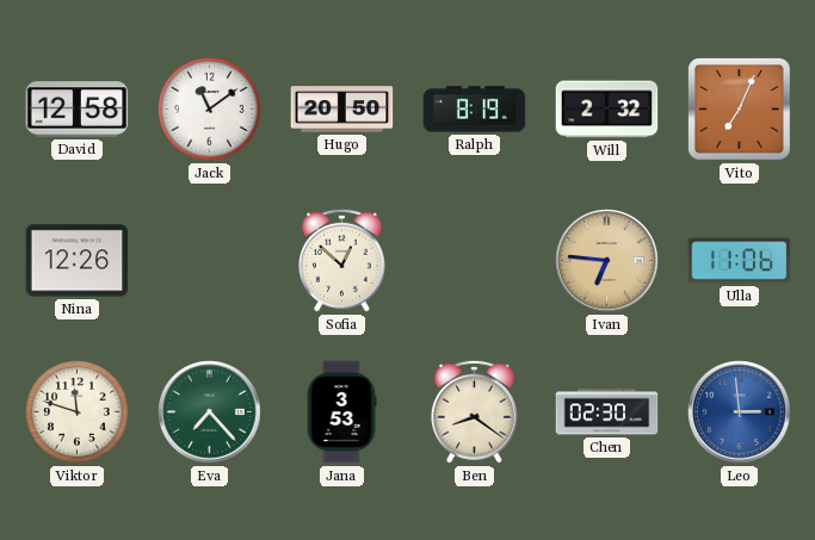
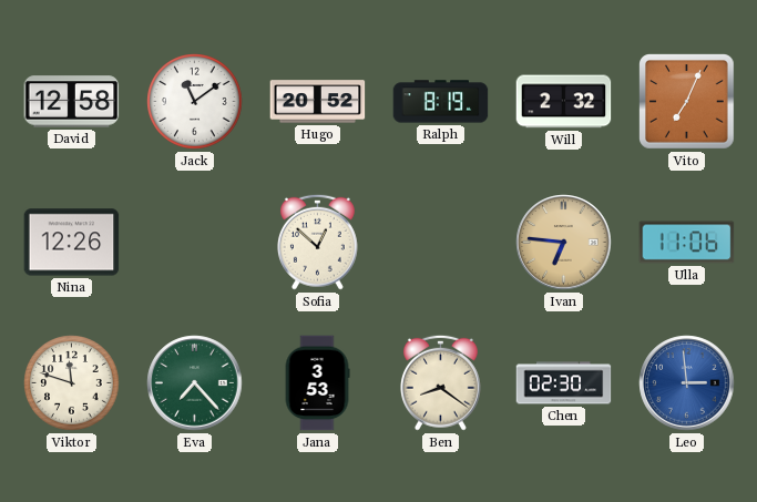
Hugo: 20:50 -> 20:52 (318, 102)
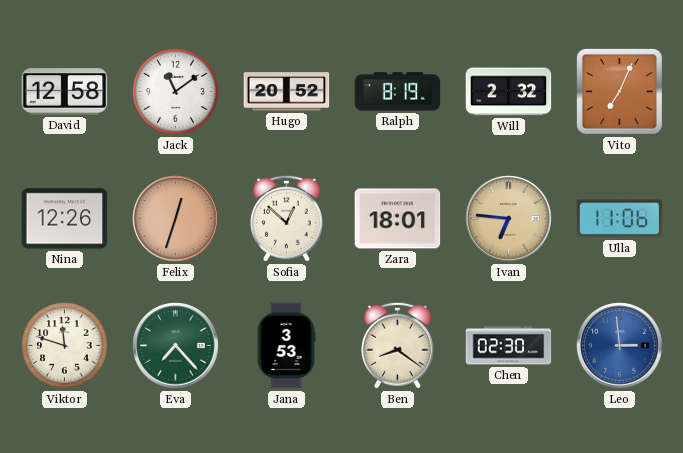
Felix: none -> 12:33 (176, 219)
Zara: none -> 18:01 (398, 219)
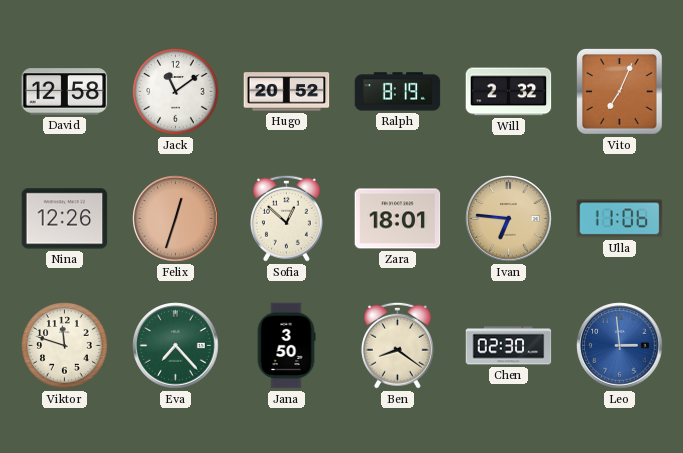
Jana: 3:53 -> 3:50 (286, 346)
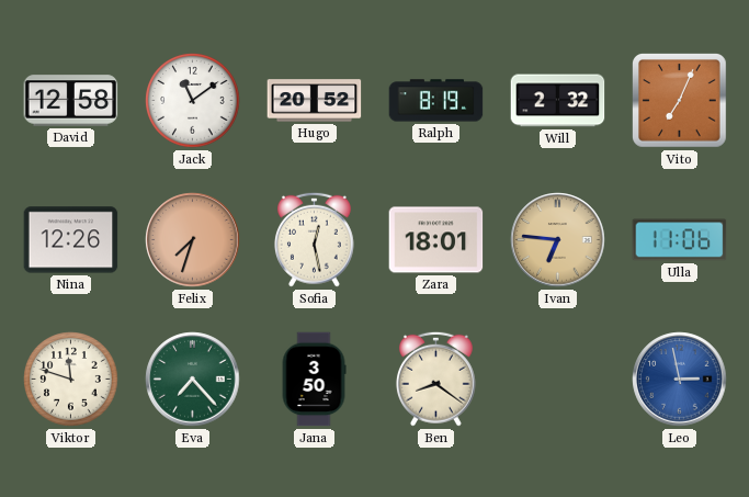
Felix: 12:33 -> 7:33 (193, 240)
Sofia: 12:52 -> 12:28 (314, 239)
Chen: 02:30 -> none (509, 346)
Leo: 2:59 -> 2:58 (680, 380)
